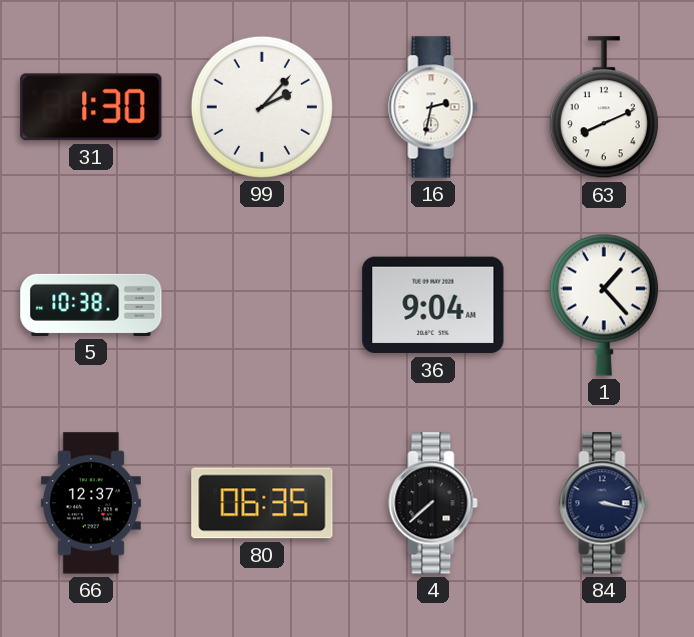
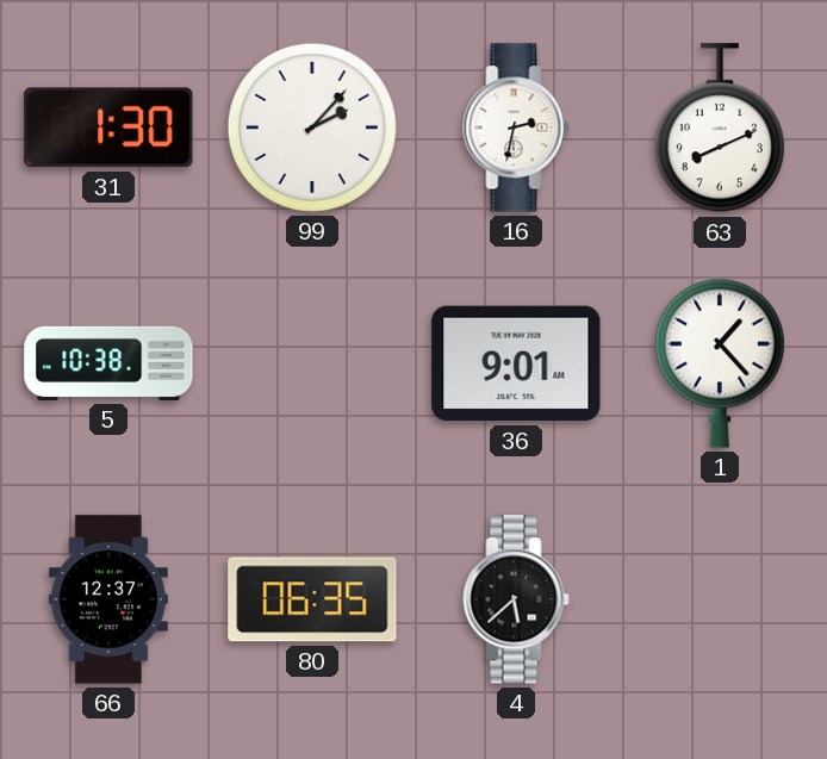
36: 9:04 -> 9:01 (516, 363)
4: 7:38 -> 5:38 (516, 599)
84: 3:17 -> none (604, 503)
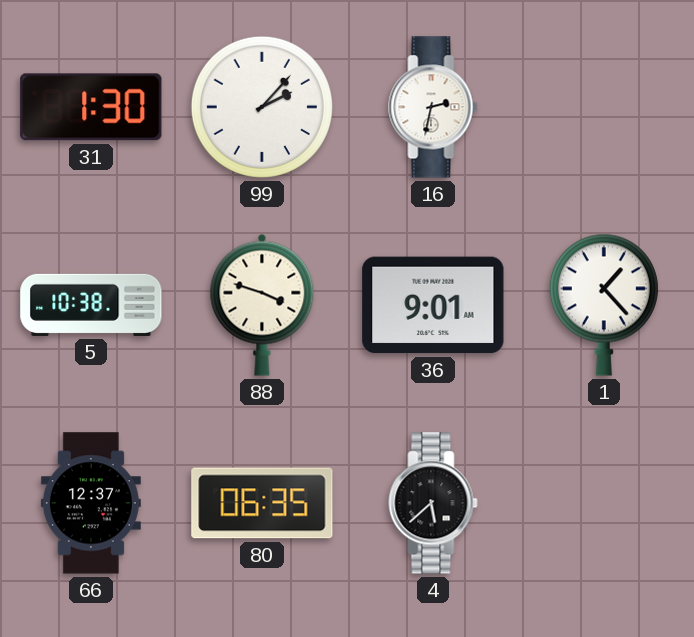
63: 8:11 -> none (720, 129)
88: none -> 3:48 (262, 305)
